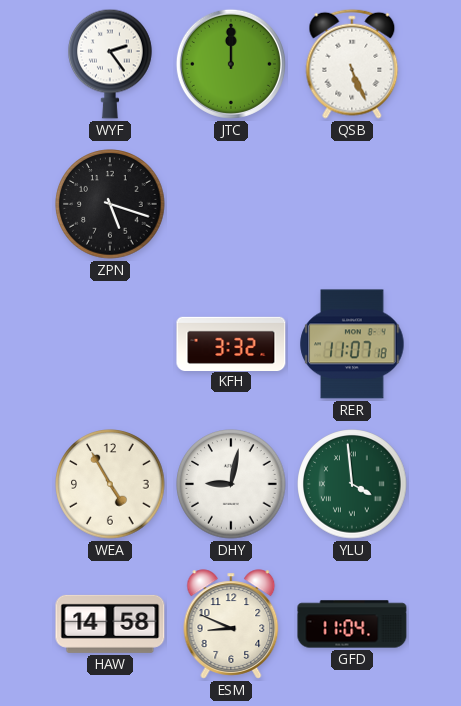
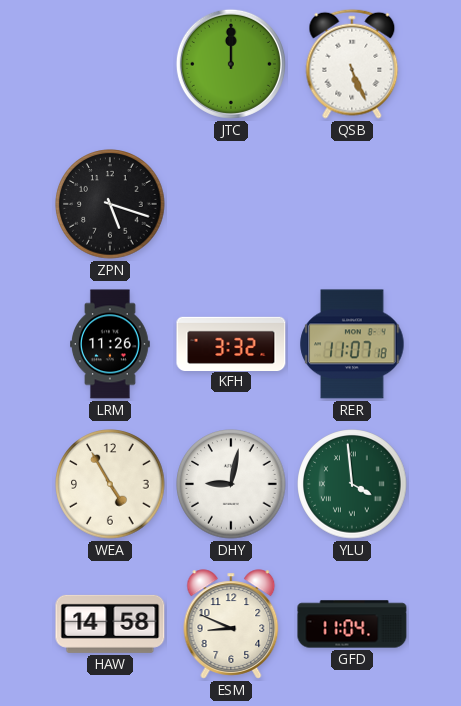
WYF: 2:24 -> none (111, 64)
LRM: none -> 11:26 (111, 344)
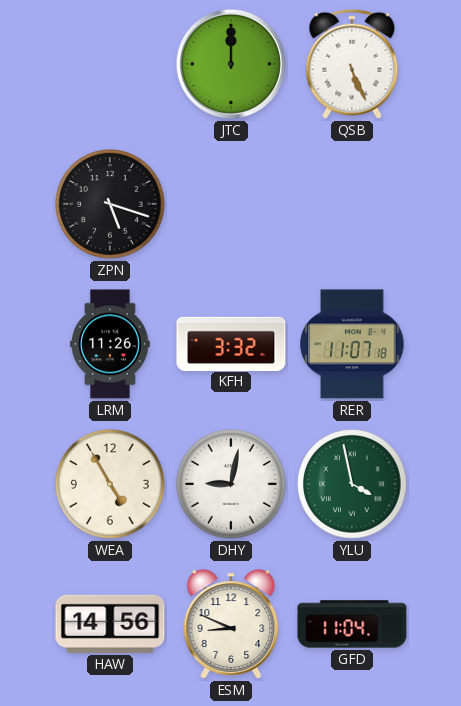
YLU: 3:59 -> 3:58 (352, 484)
HAW: 14:58 -> 14:56 (110, 624)
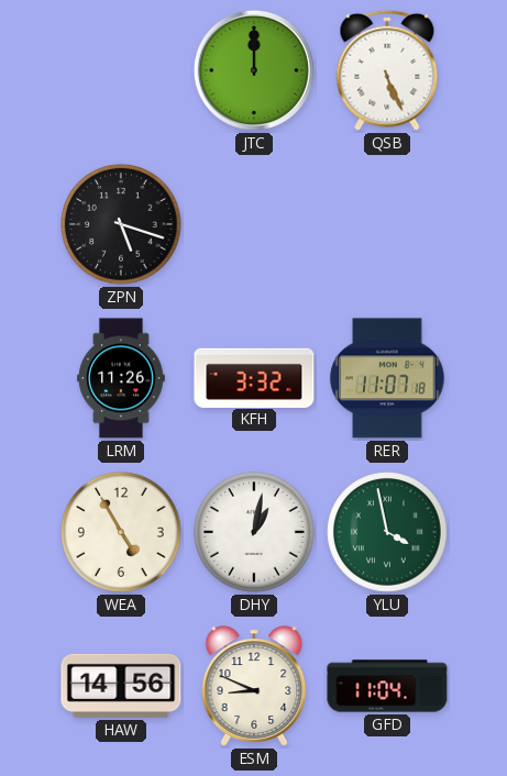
DHY: 9:02 -> 1:02 (254, 532)
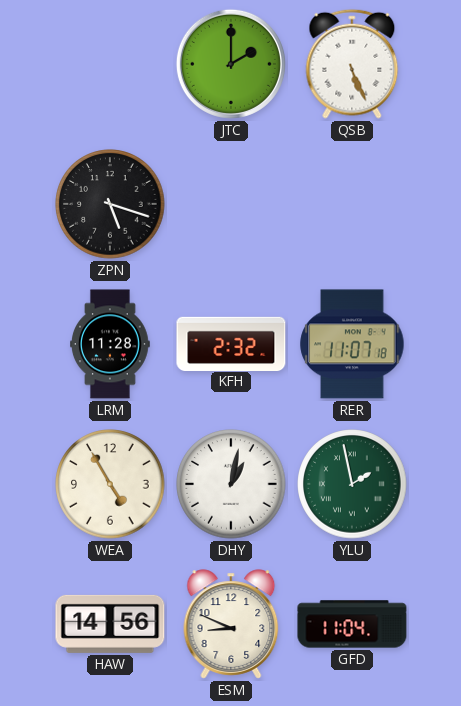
JTC: 12:00 -> 2:00 (231, 64)
LRM: 11:26 -> 11:28 (111, 344)
KFH: 3:32 -> 2:32 (231, 343)
YLU: 3:58 -> 1:58 (352, 484)
